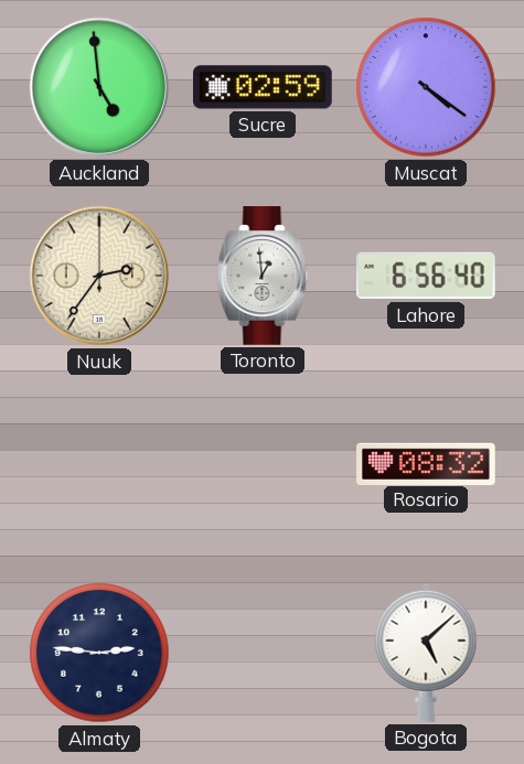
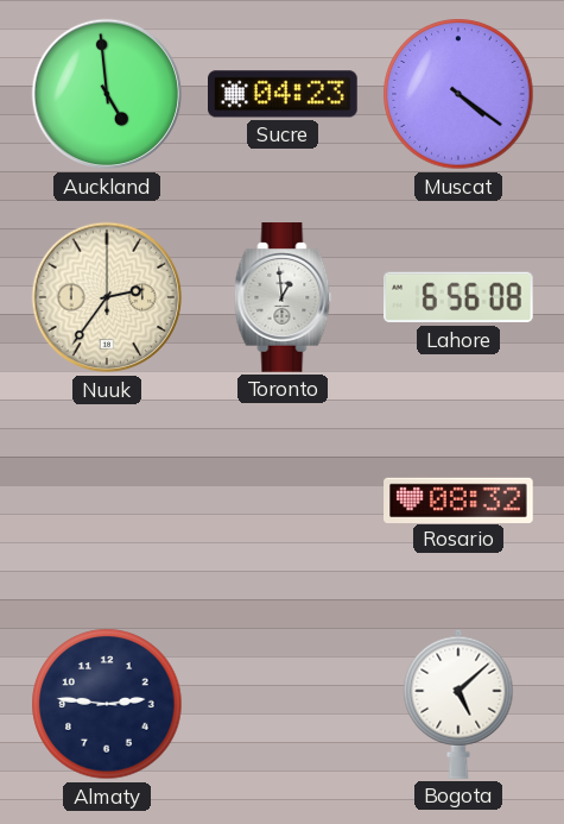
Sucre: 02:59 -> 04:23 (283, 94)
Lahore: 6:56:40 -> 6:56:08 (460, 297)
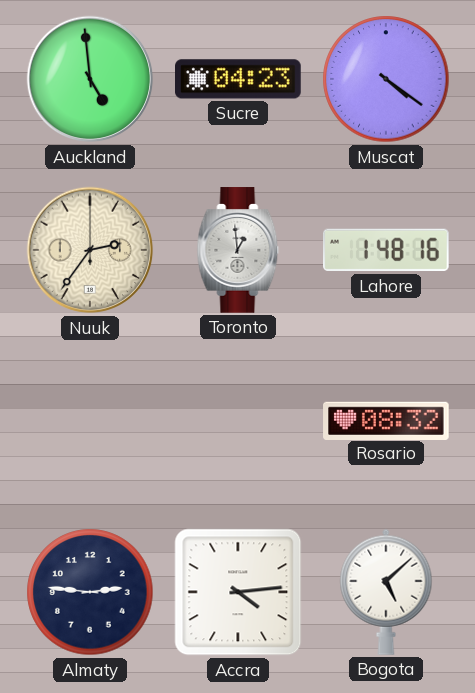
Lahore: 6:56 -> 1:48 (387, 250)
Accra: none -> 4:14 (238, 592)
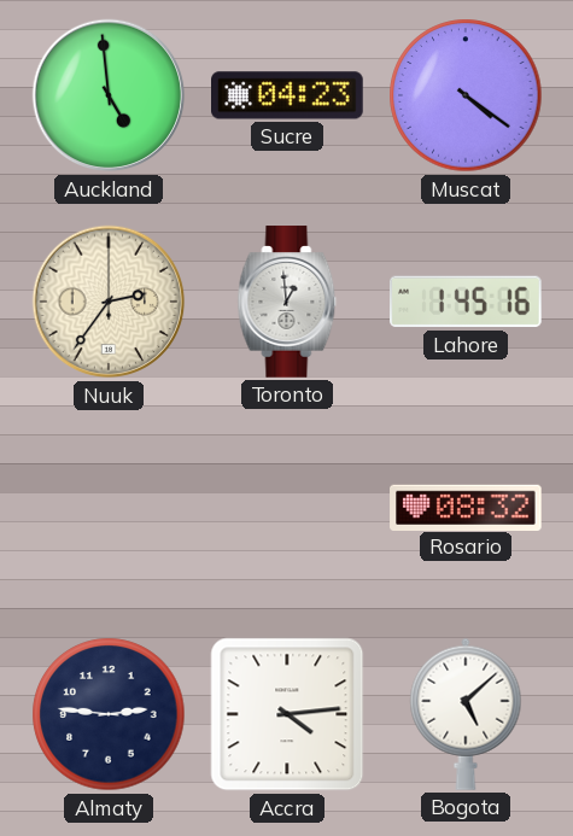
Lahore: 1:48 -> 1:45 (467, 302)
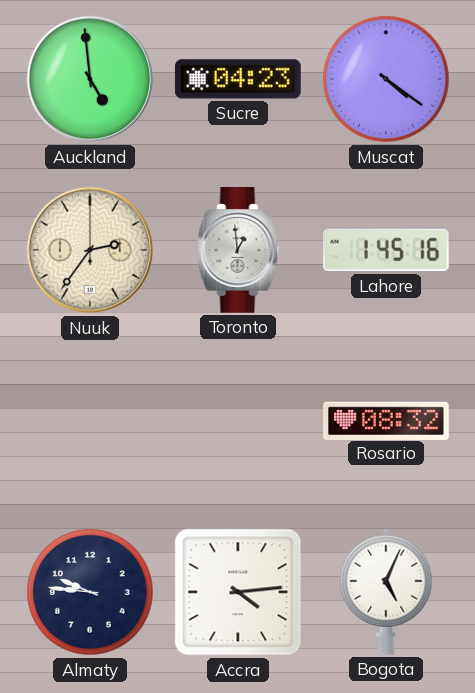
Almaty: 2:46 -> 9:46 (90, 592)
Bogota: 5:08 -> 5:04 (386, 592)
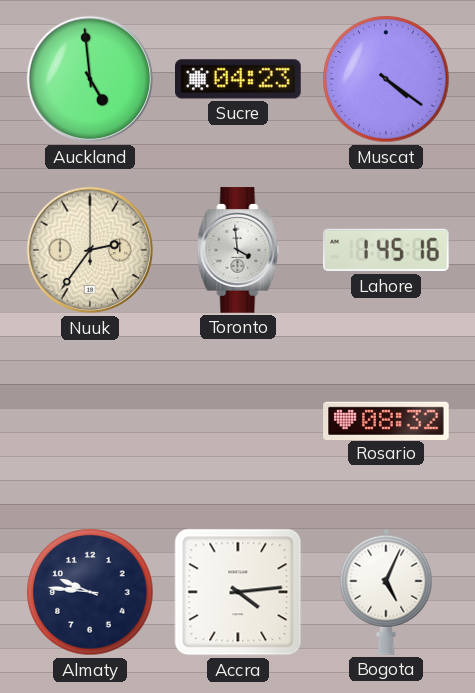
Toronto: 12:59 -> 3:59 (238, 250)
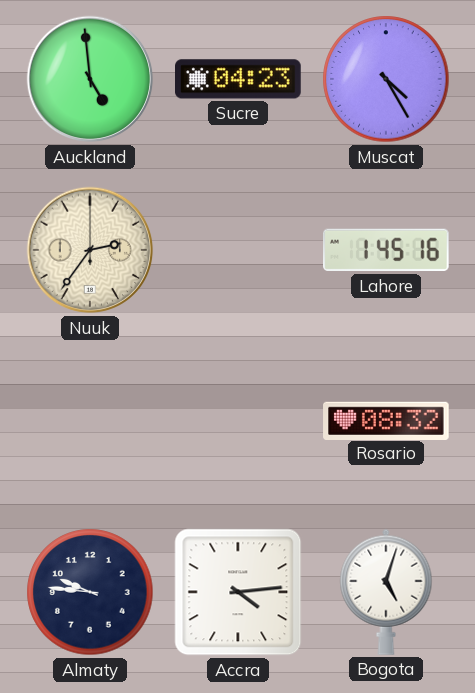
Muscat: 4:21 -> 4:25 (386, 79)
Toronto: 3:59 -> none (238, 250)
Bogota: 5:04 -> 5:03 (386, 592)
